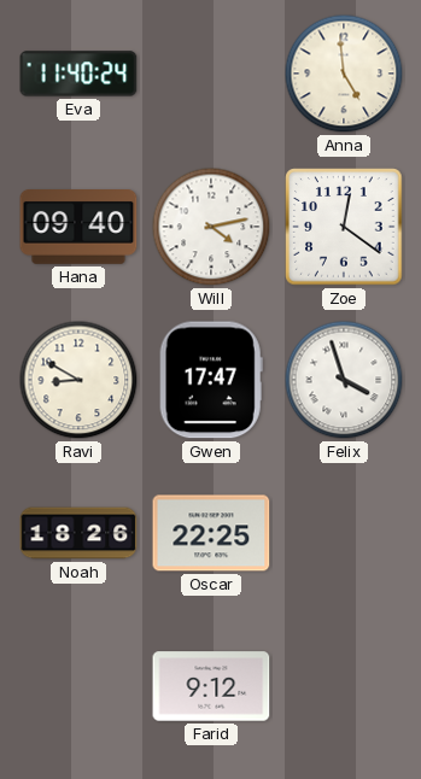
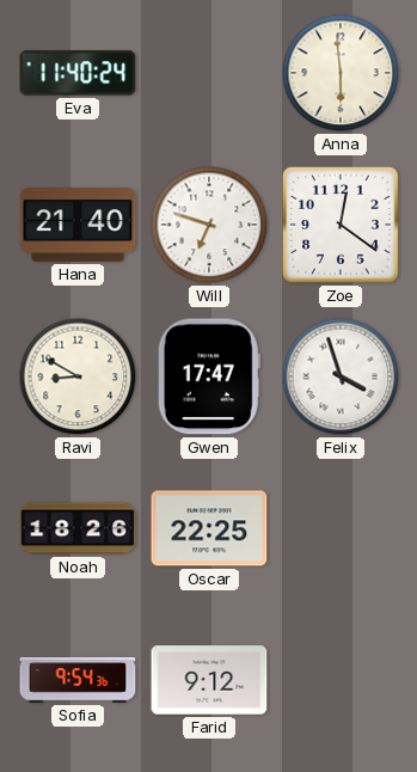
Anna: 4:59 -> 5:59 (341, 73)
Hana: 09:40 -> 21:40 (78, 226)
Will: 4:13 -> 6:48 (209, 225)
Sofia: none -> 9:54 (78, 680)
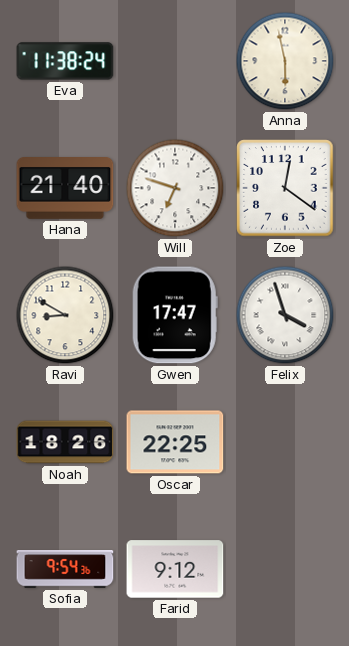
Eva: 11:40 -> 11:38 (65, 61)
Anna: 5:59 -> 5:58 (285, 61)
